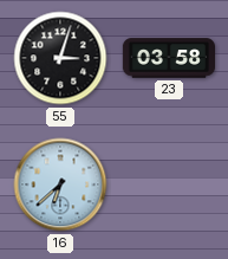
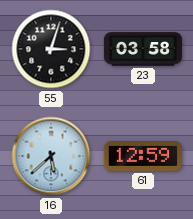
16: 6:38 -> 5:38 (51, 156)
61: none -> 12:59 (143, 157)
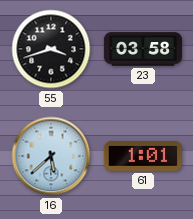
55: 3:03 -> 3:42 (51, 49)
61: 12:59 -> 1:01 (143, 157)
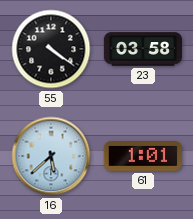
55: 3:42 -> 4:21 (51, 49)
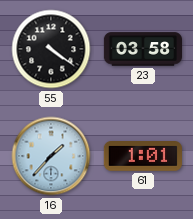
16: 5:38 -> 1:37 (51, 156)
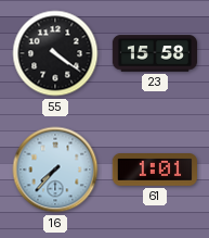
23: 03:58 -> 15:58 (154, 53)
16: 1:37 -> 7:37 (55, 170)
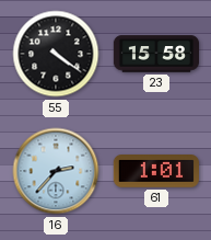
16: 7:37 -> 2:37 (56, 171)
